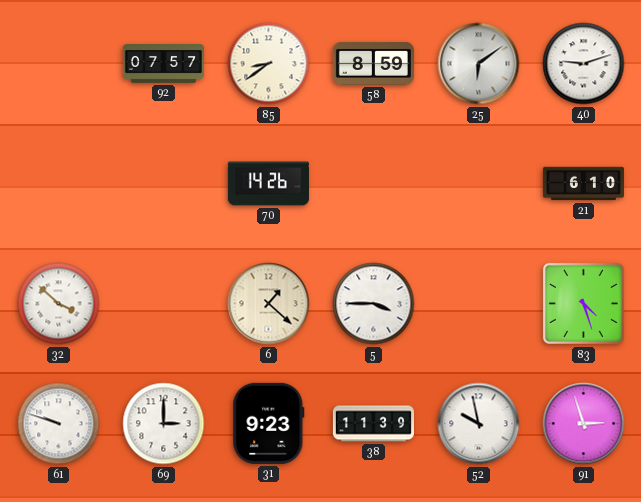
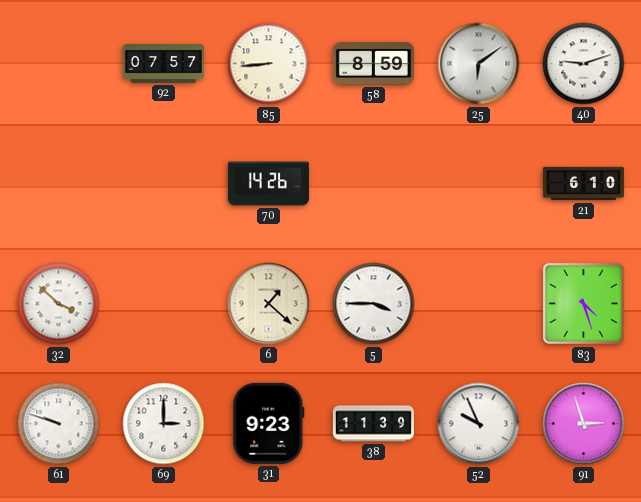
85: 8:39 -> 8:44 (269, 64)
52: 9:58 -> 9:56 (479, 424)
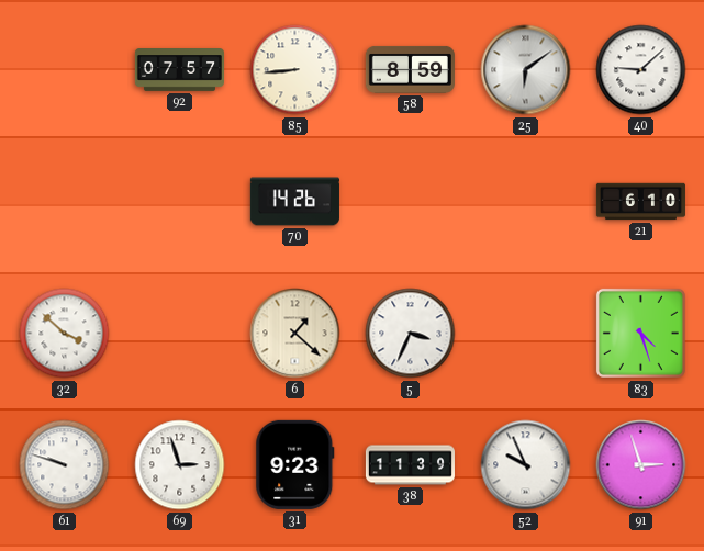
40: 9:12 -> 9:08 (641, 70)
5: 3:45 -> 3:34 (411, 334)
69: 3:00 -> 2:57 (180, 465)
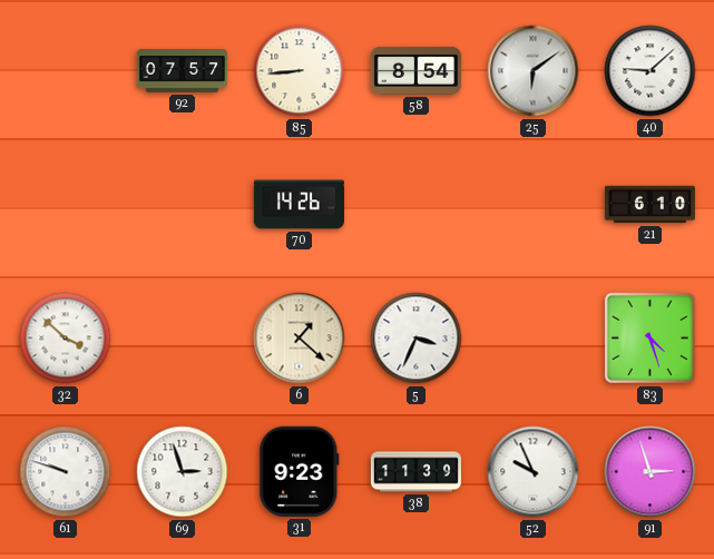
58: 8:59 -> 8:54 (415, 70)
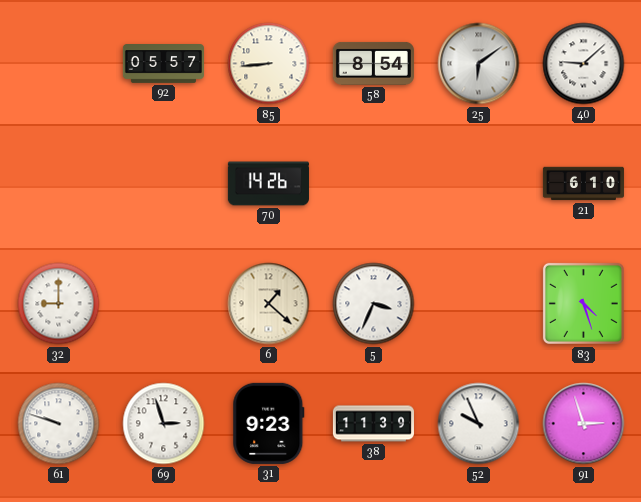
92: 07:57 -> 05:57 (163, 64)
32: 3:52 -> 9:00 (59, 304)
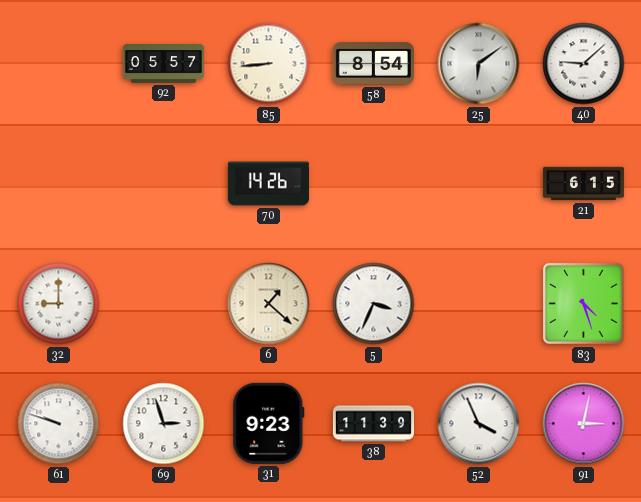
21: 6:10 -> 6:15 (583, 184)
52: 9:56 -> 3:56 (479, 424)
91: 2:57 -> 3:02 (584, 424)
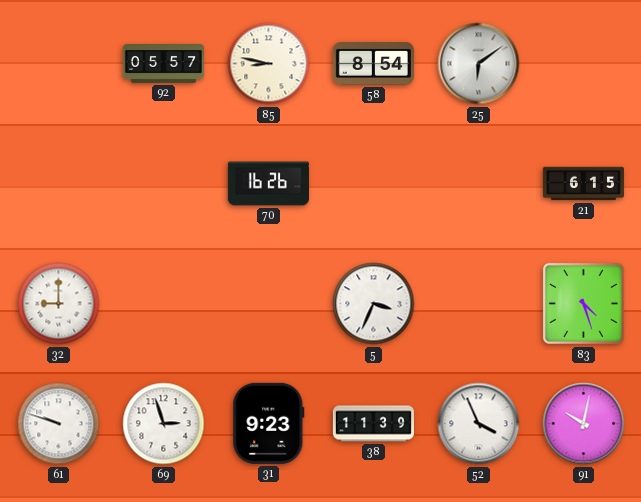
85: 8:44 -> 8:47 (269, 64)
40: 9:08 -> none (584, 64)
70: 14:26 -> 16:26 (268, 184)
6: 1:22 -> none (269, 304)
91: 3:02 -> 10:02 (584, 424)
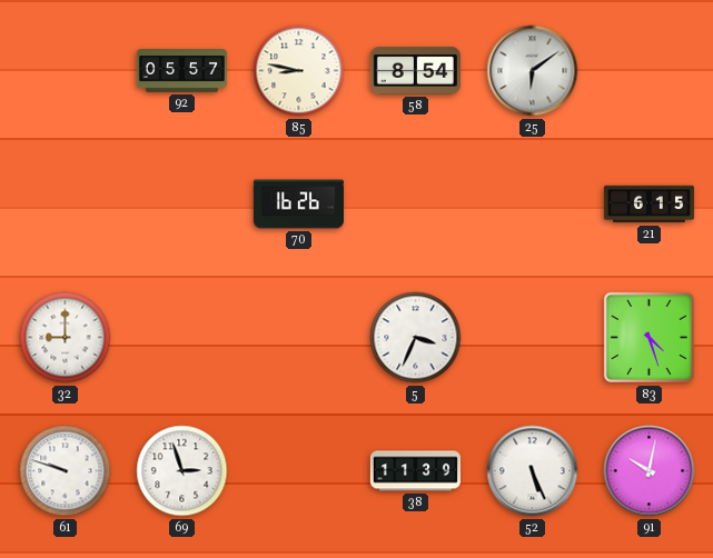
31: 9:23 -> none (269, 423)
52: 3:56 -> 5:26 (533, 471)
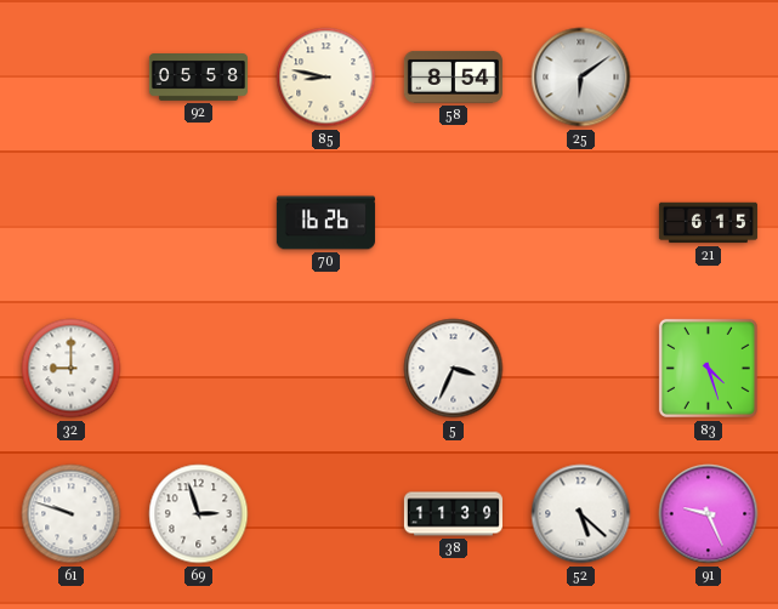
92: 05:57 -> 05:58 (198, 78)
52: 5:26 -> 5:22 (581, 514)
91: 10:02 -> 9:26 (709, 514)
